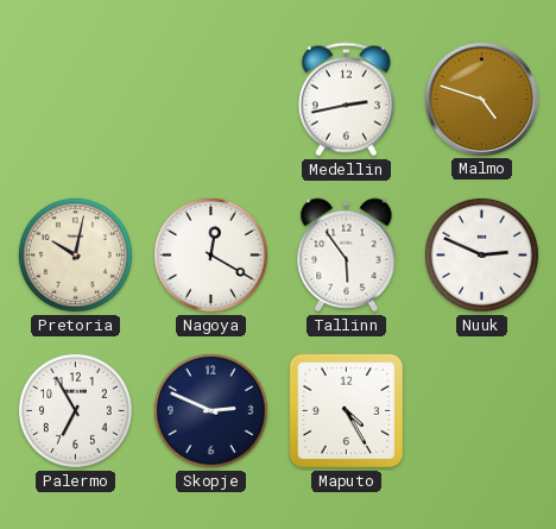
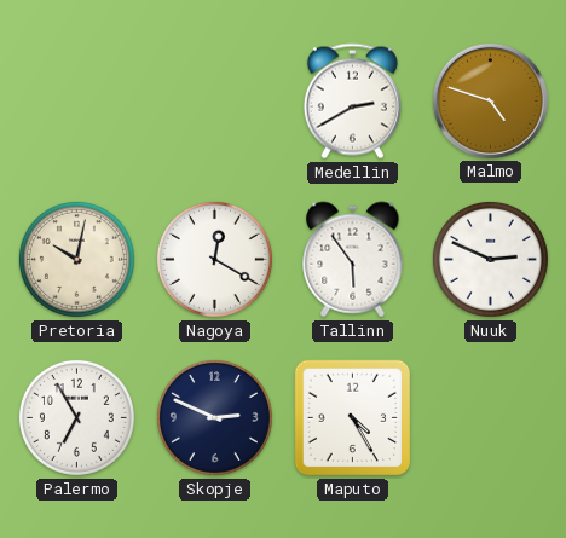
Medellin: 2:43 -> 2:40 (352, 102)
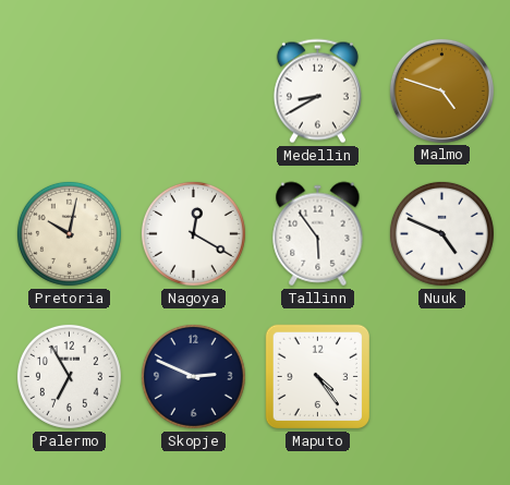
Medellin: 2:40 -> 8:40 (317, 92)
Nuuk: 2:49 -> 4:49 (441, 233)
Maputo: 4:25 -> 4:24 (318, 377)
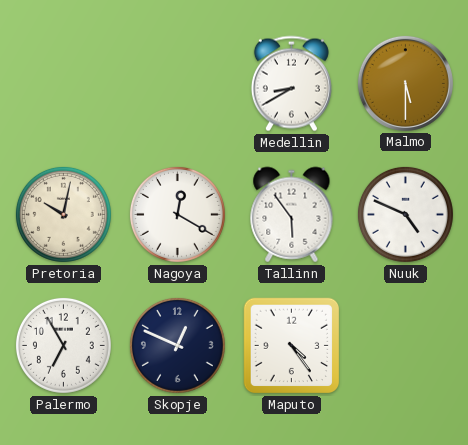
Malmo: 4:48 -> 5:30 (405, 83)
Skopje: 2:49 -> 12:49 (177, 345)
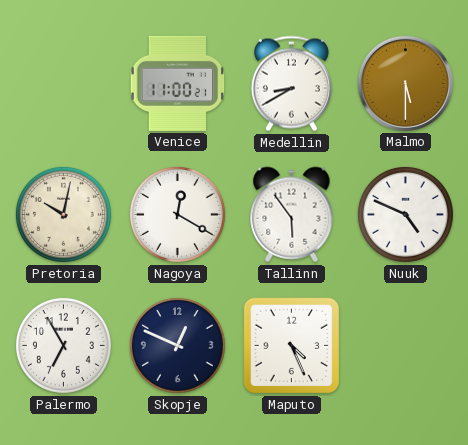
Venice: none -> 11:00 (177, 83)
Maputo: 4:24 -> 4:26 (292, 346)
